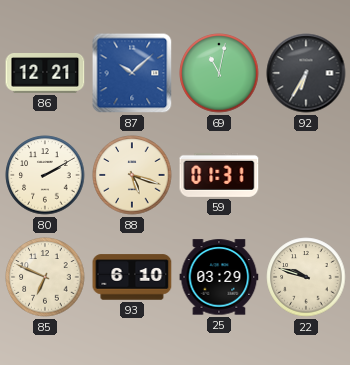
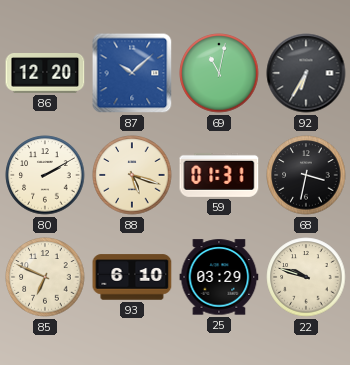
86: 12:21 -> 12:20 (45, 74)
68: none -> 3:32 (306, 175)
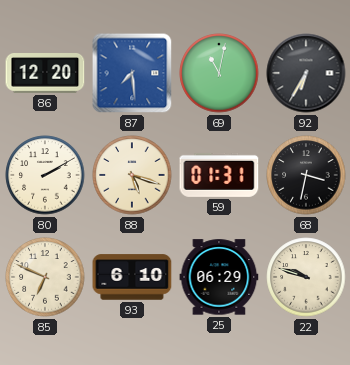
87: 10:08 -> 7:29 (132, 73)
25: 03:29 -> 06:29 (219, 277)
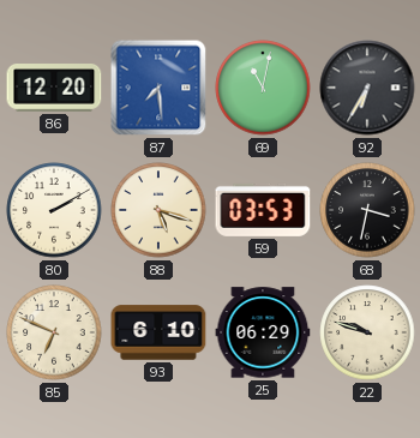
59: 01:31 -> 03:53 (263, 210)
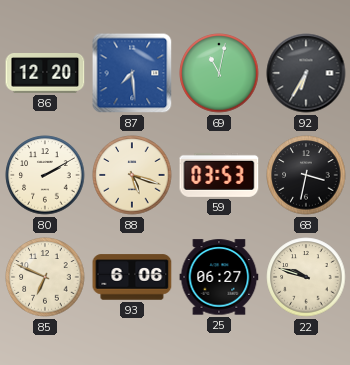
93: 6:10 -> 6:06 (132, 277)
25: 06:29 -> 06:27 (219, 277)
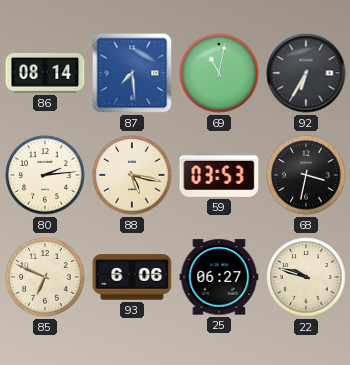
86: 12:20 -> 08:14 (45, 74)
80: 2:10 -> 2:14 (45, 175)
88: 5:18 -> 5:17 (132, 175)
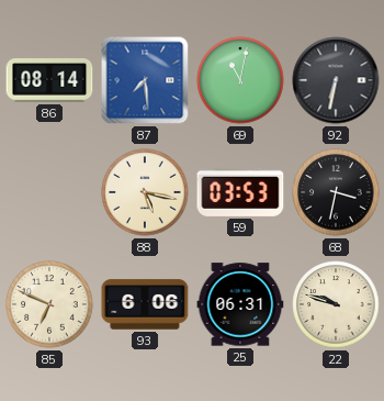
92: 6:35 -> 6:32 (336, 80)
80: 2:14 -> none (45, 175)
25: 06:27 -> 06:31 (240, 304)
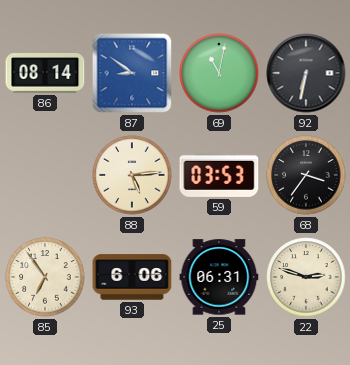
87: 7:29 -> 8:51 (132, 73)
88: 5:17 -> 5:14 (132, 175)
68: 3:32 -> 3:36 (306, 175)
85: 6:49 -> 6:54 (45, 277)
22: 9:48 -> 2:48 (306, 277)
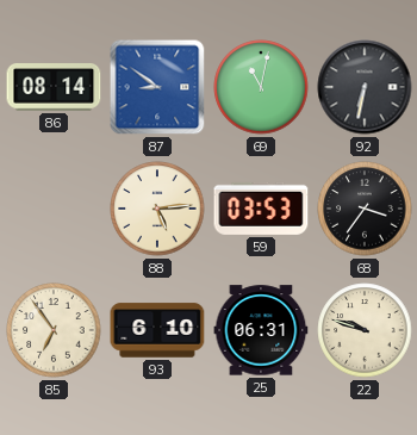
93: 6:06 -> 6:10 (157, 330)
22: 2:48 -> 9:48 (365, 330)
